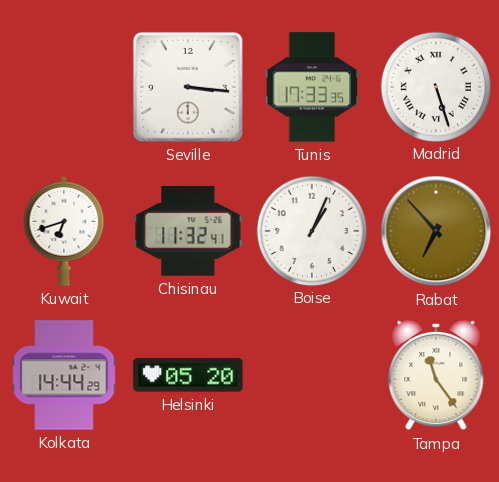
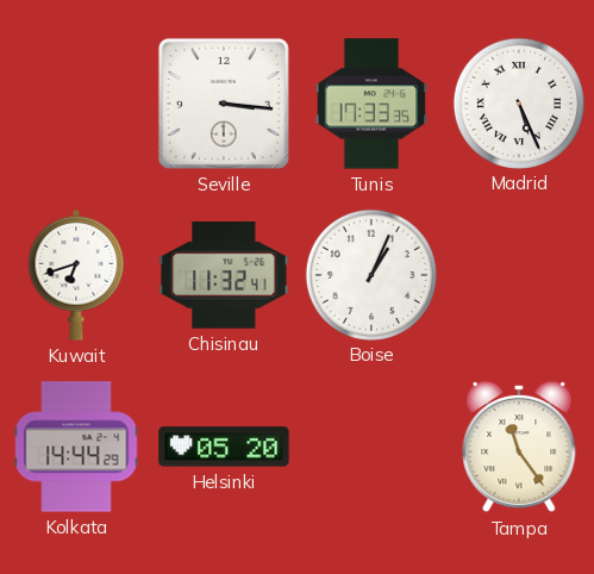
Madrid: 5:27 -> 5:26 (518, 102)
Rabat: 6:53 -> none (436, 231)
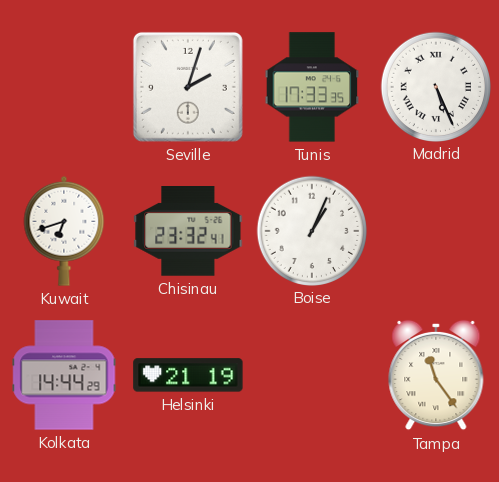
Seville: 3:16 -> 2:03 (188, 87)
Chisinau: 11:32 -> 23:32 (188, 232)
Helsinki: 05:20 -> 21:19 (188, 375)
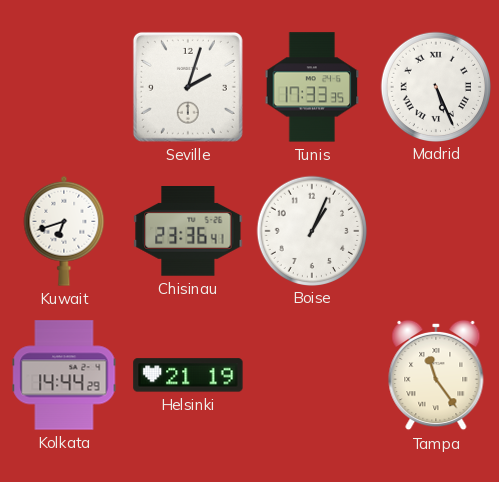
Chisinau: 23:32 -> 23:36 (188, 232)
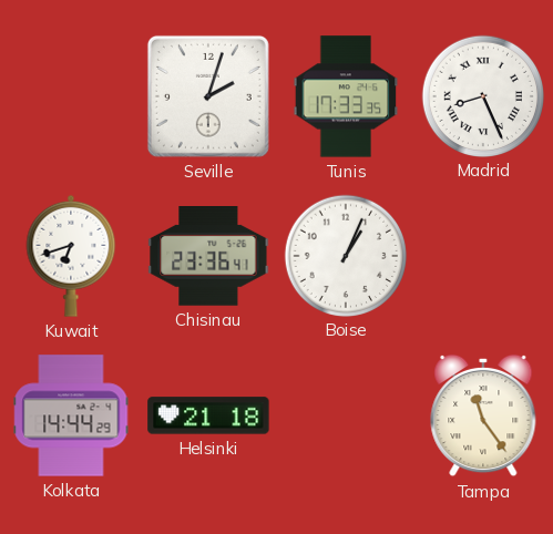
Madrid: 5:26 -> 8:26 (482, 95)
Helsinki: 21:19 -> 21:18 (208, 415)
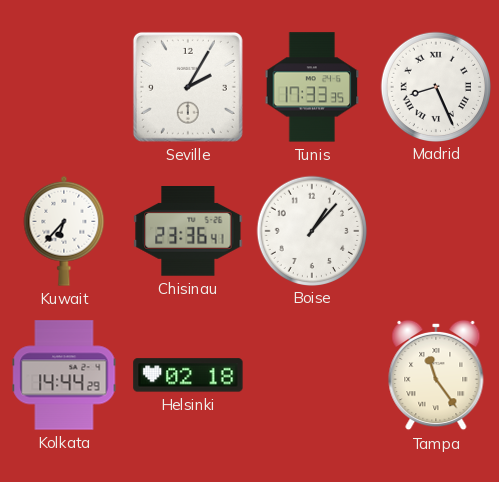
Seville: 2:03 -> 2:05 (188, 87)
Kuwait: 6:42 -> 6:37 (64, 231)
Boise: 1:04 -> 1:07 (311, 230)
Helsinki: 21:18 -> 02:18 (188, 375)
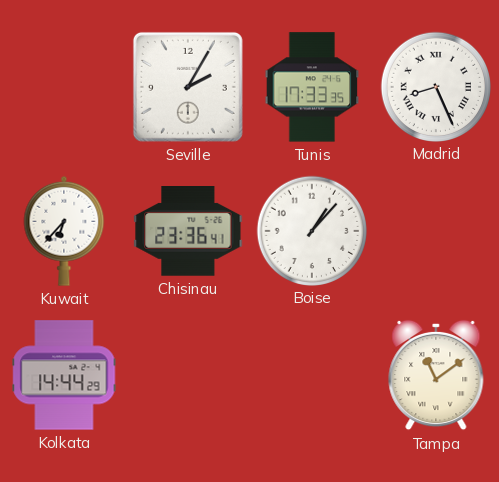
Helsinki: 02:18 -> none (188, 375)
Tampa: 11:24 -> 11:09 (436, 375)
